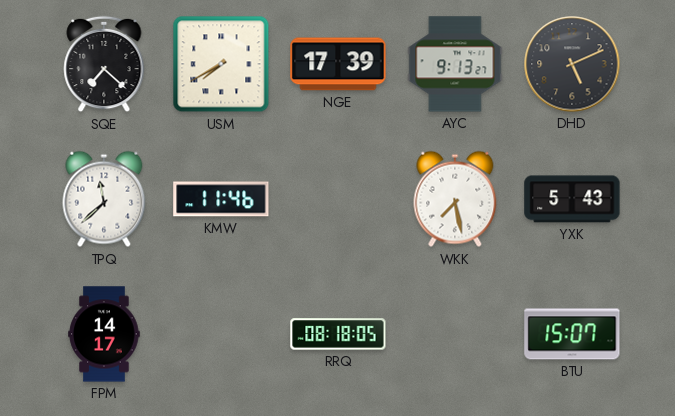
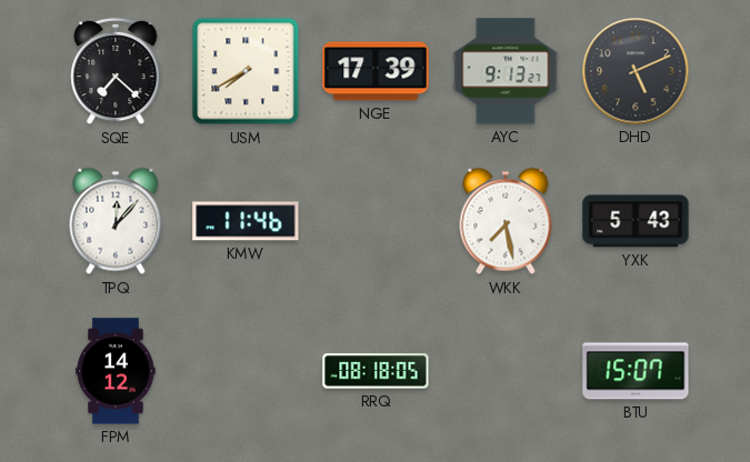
TPQ: 11:38 -> 12:07 (116, 221)
FPM: 14:17 -> 14:12 (116, 371)
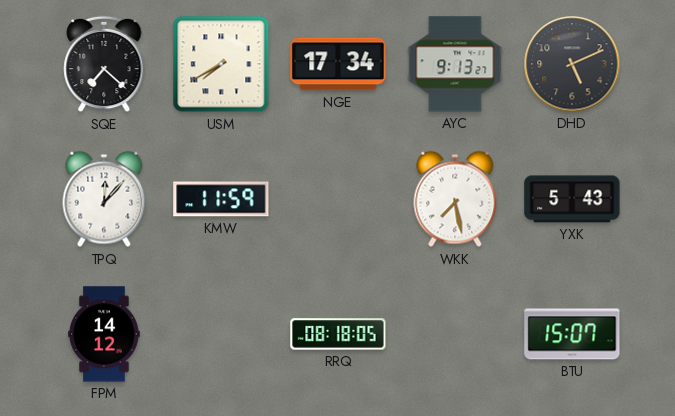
NGE: 17:39 -> 17:34 (338, 64)
KMW: 11:46 -> 11:59 (221, 199)
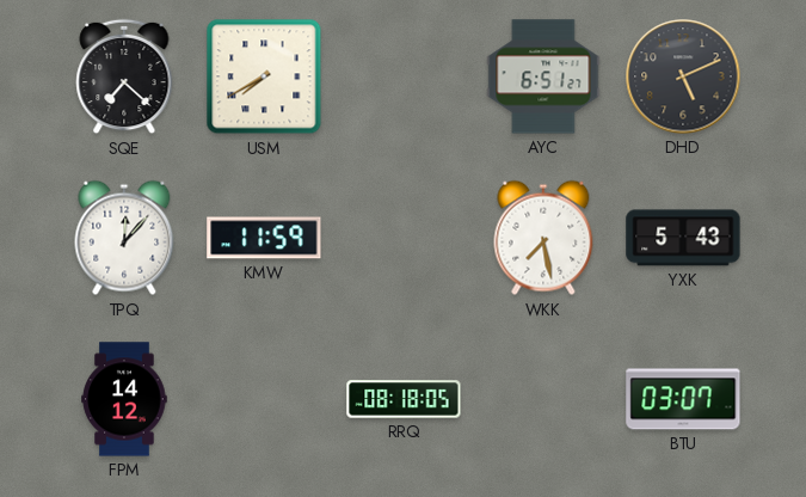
NGE: 17:34 -> none (338, 64)
AYC: 9:13 -> 6:51 (543, 76)
BTU: 15:07 -> 03:07 (683, 399)
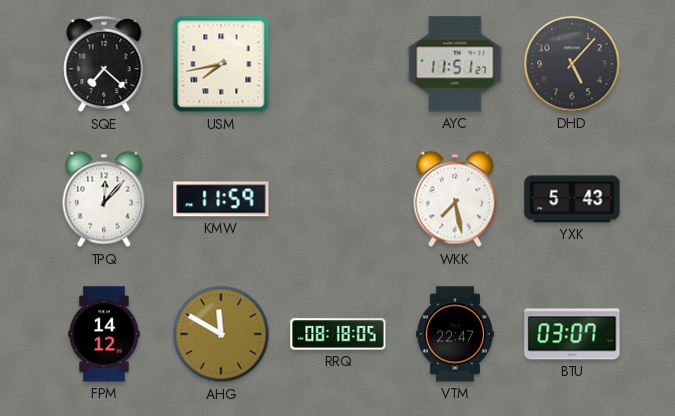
USM: 7:40 -> 7:43 (221, 64)
AYC: 6:51 -> 11:51 (455, 64)
DHD: 5:11 -> 5:07 (572, 64)
AHG: none -> 11:50 (221, 334)
VTM: none -> 22:47 (455, 334)
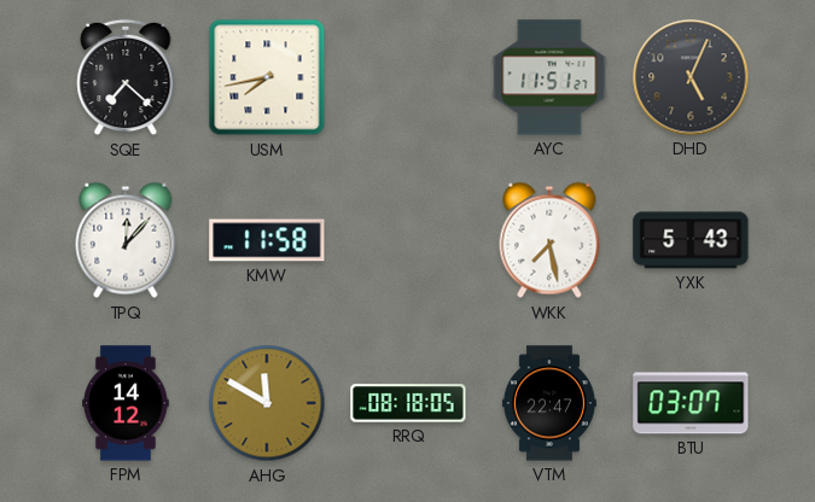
DHD: 5:07 -> 5:04 (691, 77)
KMW: 11:59 -> 11:58 (267, 240)
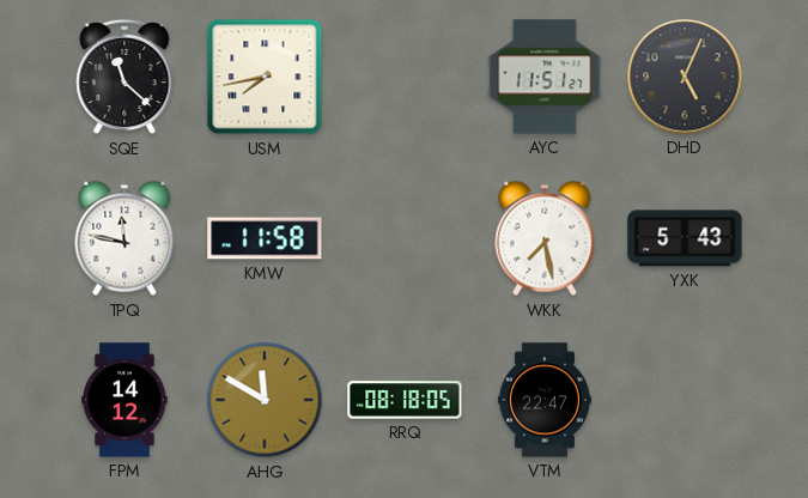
SQE: 7:22 -> 11:22 (124, 77)
TPQ: 12:07 -> 11:47 (124, 238)
BTU: 03:07 -> none (691, 403)
